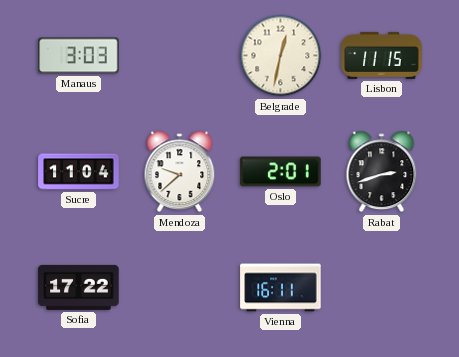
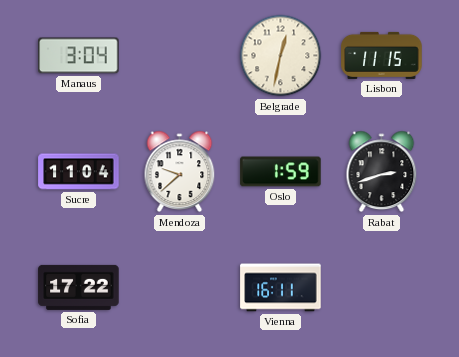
Manaus: 3:03 -> 3:04 (79, 56)
Oslo: 2:01 -> 1:59 (281, 172)
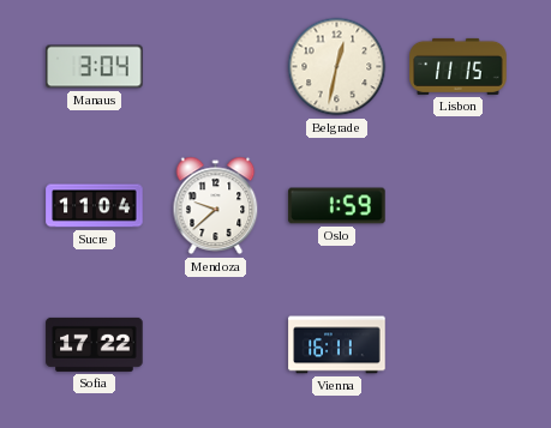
Rabat: 2:42 -> none (382, 172)
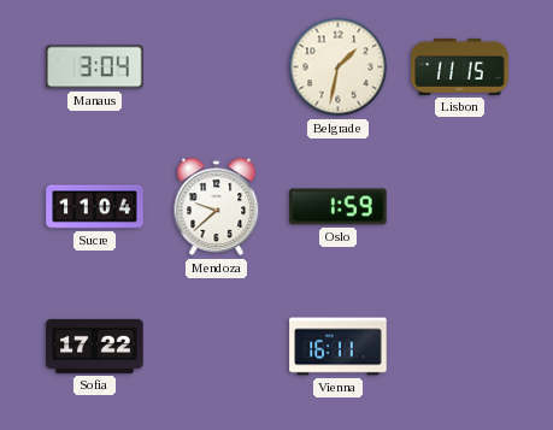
Belgrade: 12:32 -> 1:32 (339, 67)
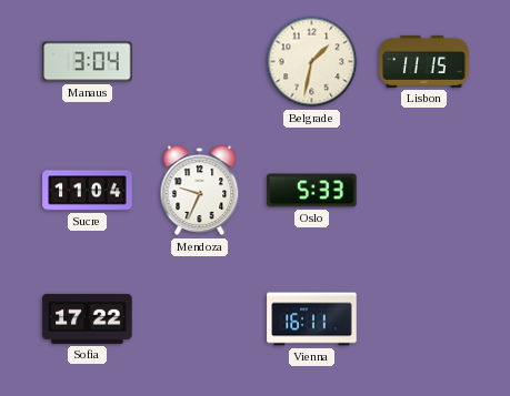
Mendoza: 9:38 -> 9:34 (200, 191)
Oslo: 1:59 -> 5:33 (312, 191)
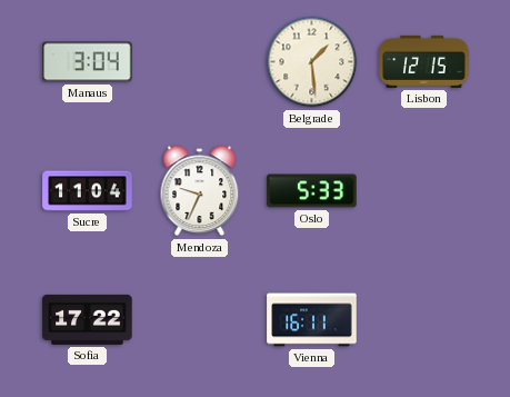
Belgrade: 1:32 -> 1:29 (312, 62)
Lisbon: 11:15 -> 12:15 (424, 61)
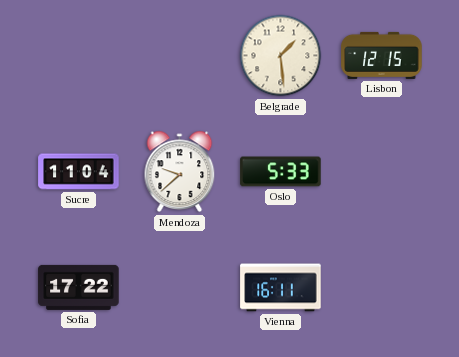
Manaus: 3:04 -> none (88, 62)
Mendoza: 9:34 -> 9:38 (180, 172)
